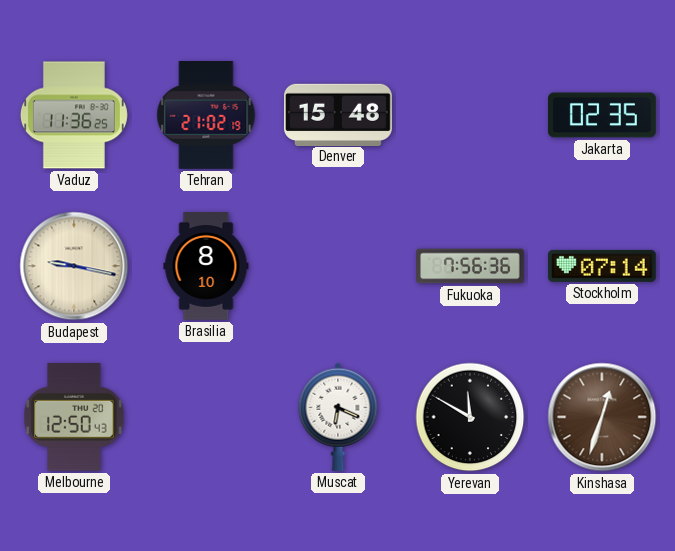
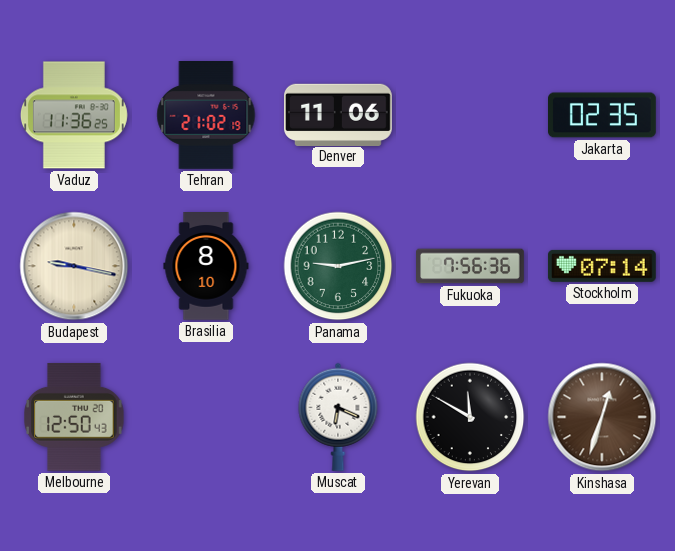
Denver: 15:48 -> 11:06 (339, 114)
Panama: none -> 9:13 (338, 266)
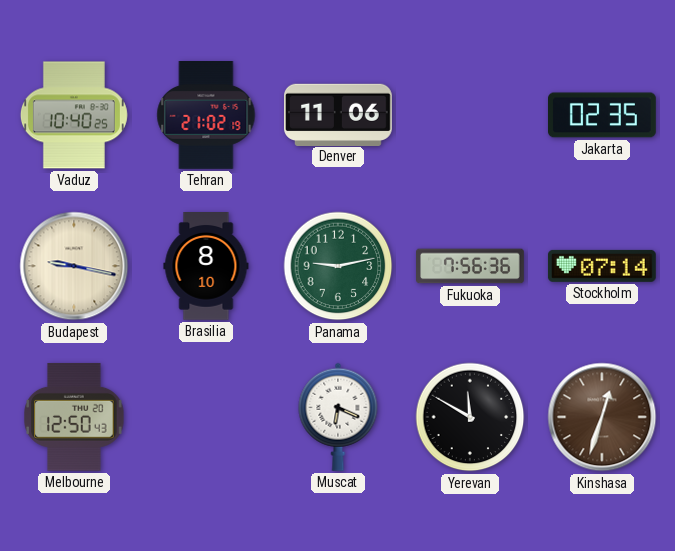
Vaduz: 11:36 -> 10:40 (74, 115)
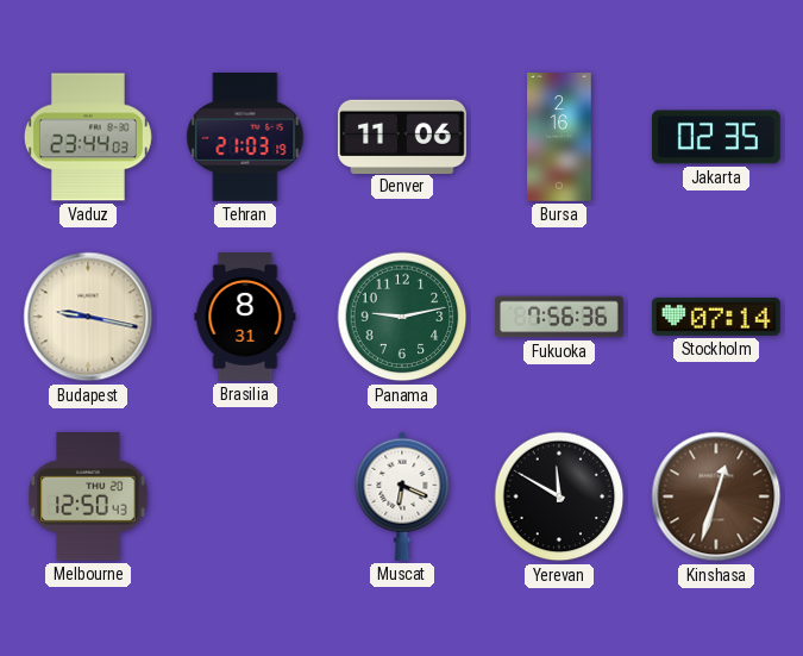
Vaduz: 10:40 -> 23:44 (88, 137)
Tehran: 21:02 -> 21:03 (245, 138)
Bursa: none -> 2:16 (559, 137)
Brasilia: 8:10 -> 8:31 (245, 318)
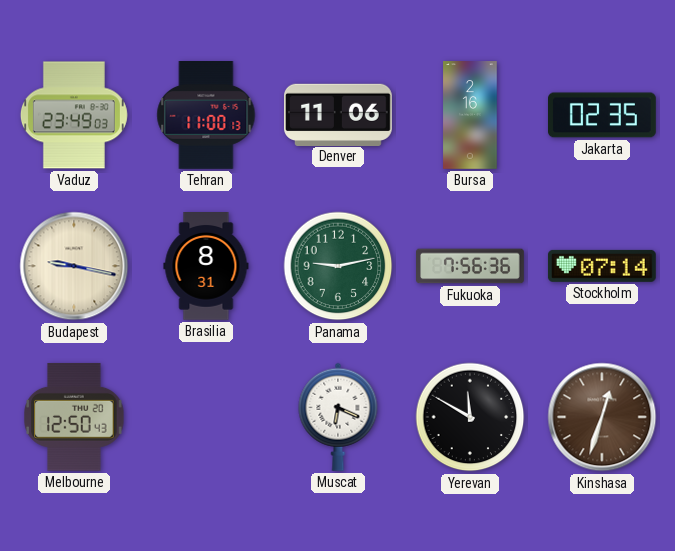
Vaduz: 23:44 -> 23:49 (74, 115)
Tehran: 21:03 -> 11:00 (206, 116)
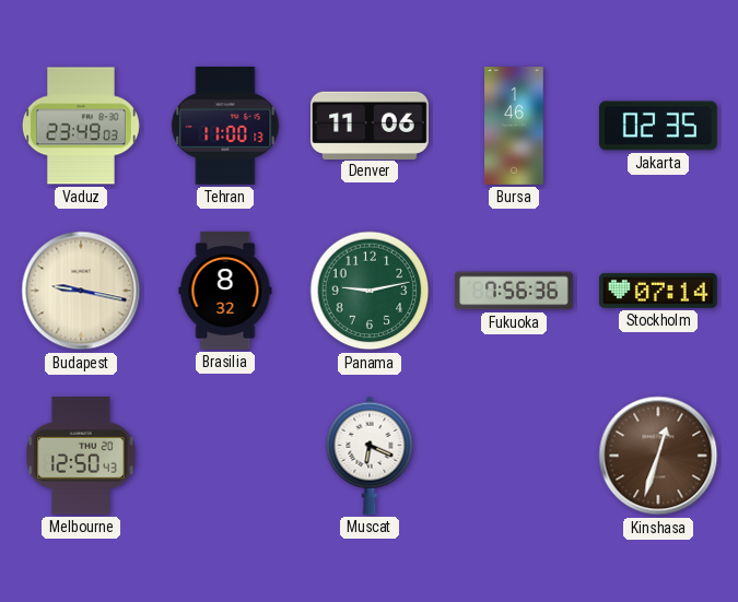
Bursa: 2:16 -> 1:46 (514, 126)
Brasilia: 8:31 -> 8:32 (225, 292)
Yerevan: 11:50 -> none (470, 417)
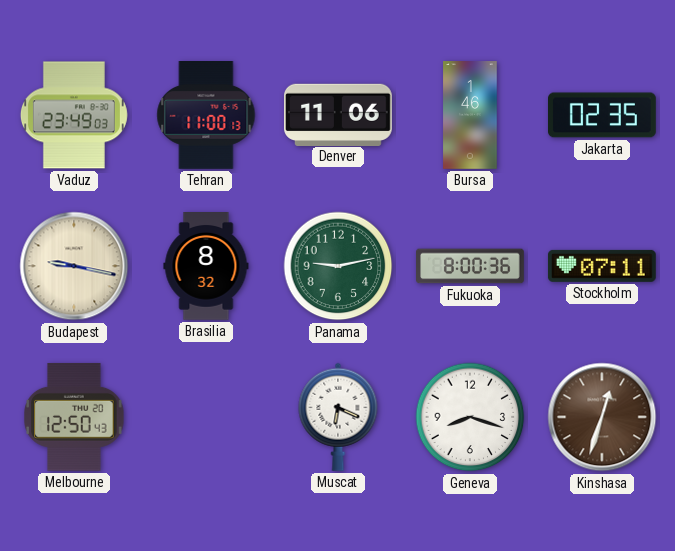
Fukuoka: 7:56 -> 8:00 (470, 266)
Stockholm: 07:14 -> 07:11 (602, 266)
Geneva: none -> 8:18 (470, 417)
